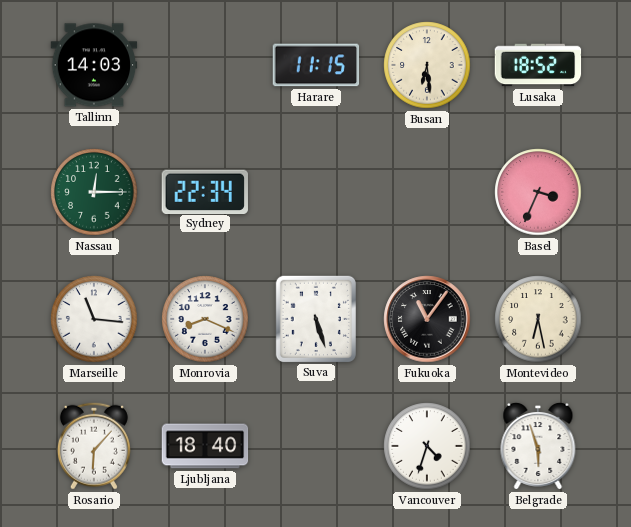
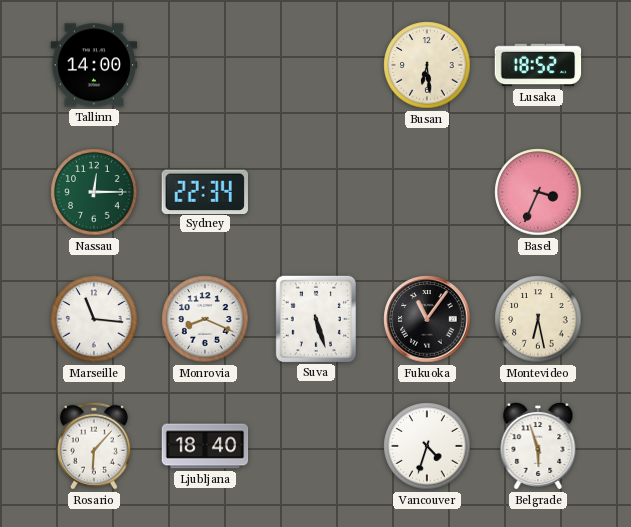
Tallinn: 14:03 -> 14:00 (94, 65)
Harare: 11:15 -> none (316, 65)
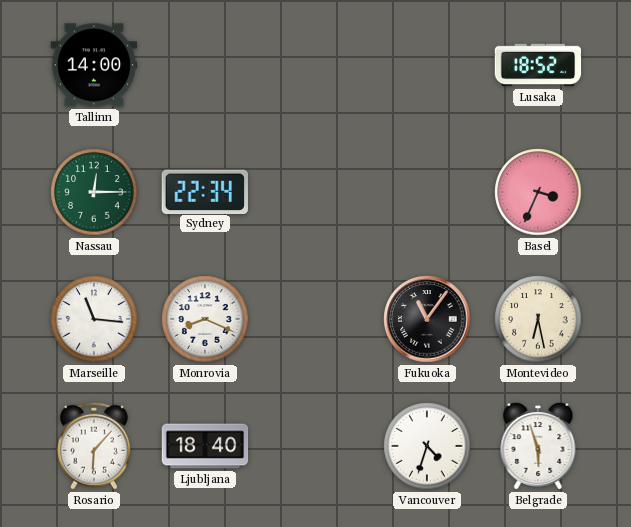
Busan: 6:29 -> none (427, 65)
Suva: 5:27 -> none (316, 318)
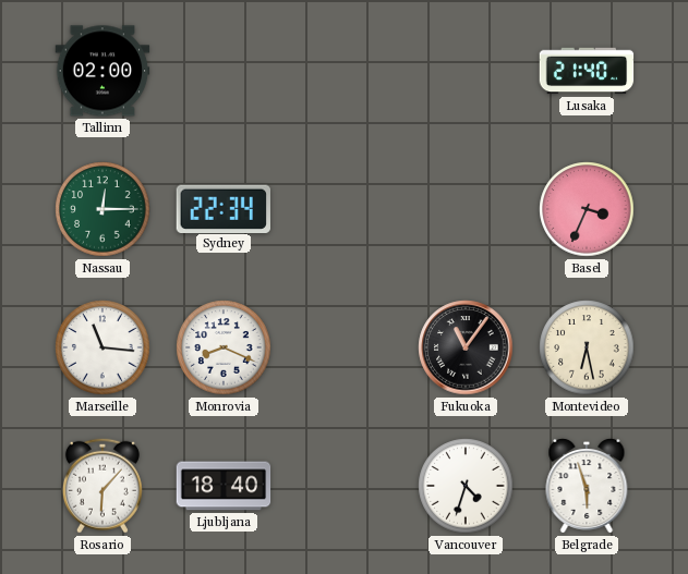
Tallinn: 14:00 -> 02:00 (102, 71)
Lusaka: 18:52 -> 21:40 (587, 71)
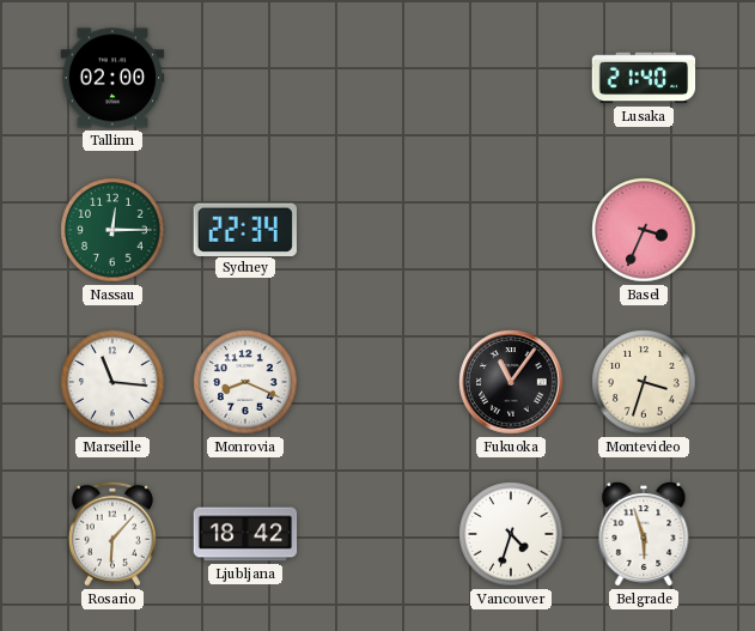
Montevideo: 6:28 -> 3:33 (644, 382)
Ljubljana: 18:40 -> 18:42 (245, 534)
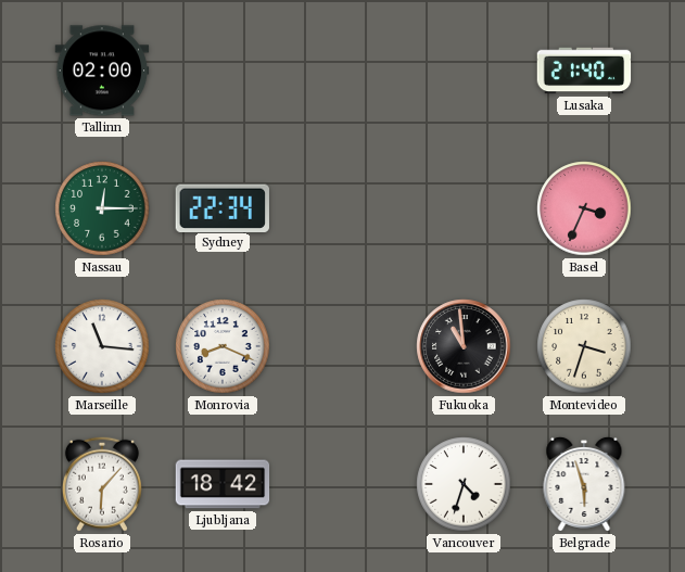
Fukuoka: 11:06 -> 10:59 (464, 346)
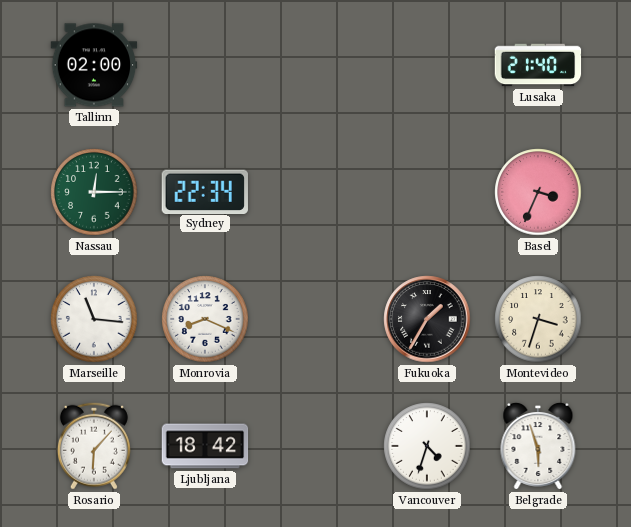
Fukuoka: 10:59 -> 1:35 (427, 319)
